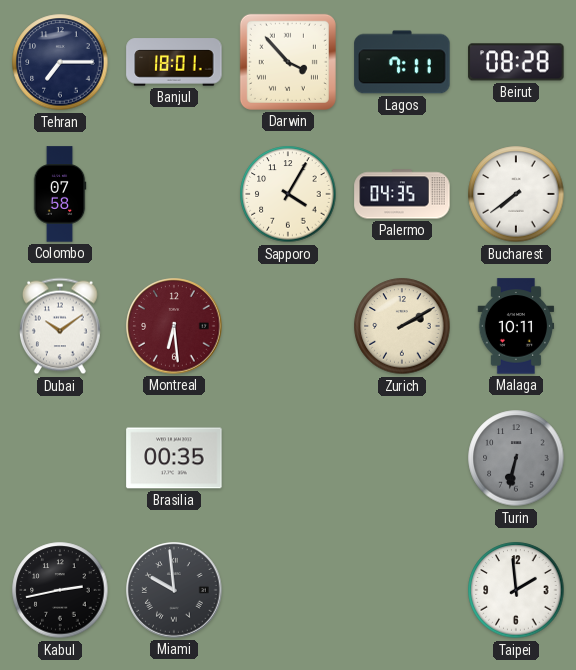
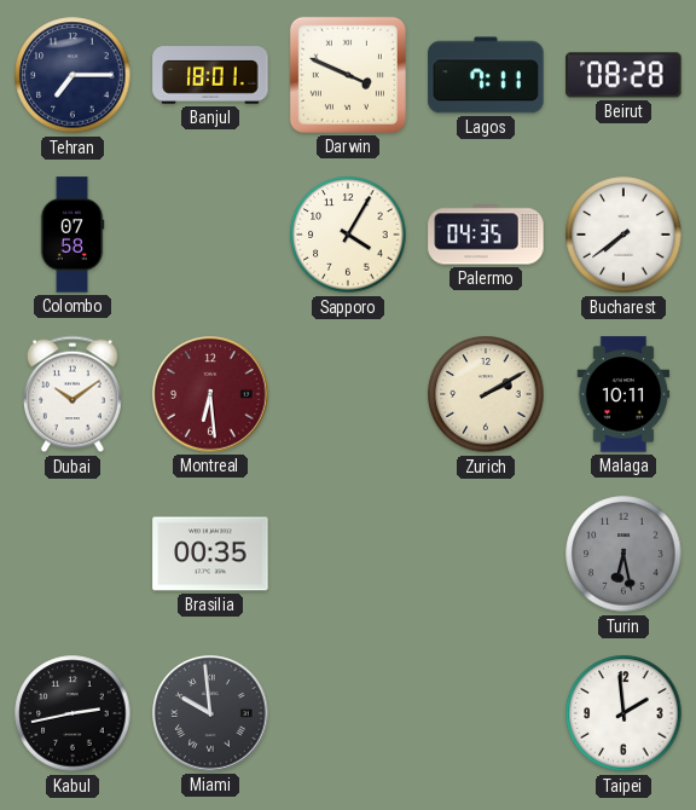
Darwin: 3:53 -> 3:49 (348, 75)
Turin: 6:32 -> 6:28 (623, 554)
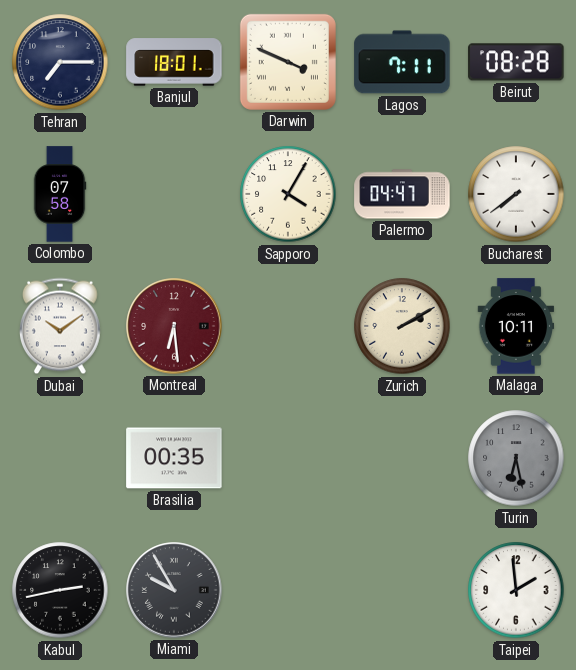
Palermo: 04:35 -> 04:47 (402, 194)
Miami: 9:59 -> 9:55 (174, 590)
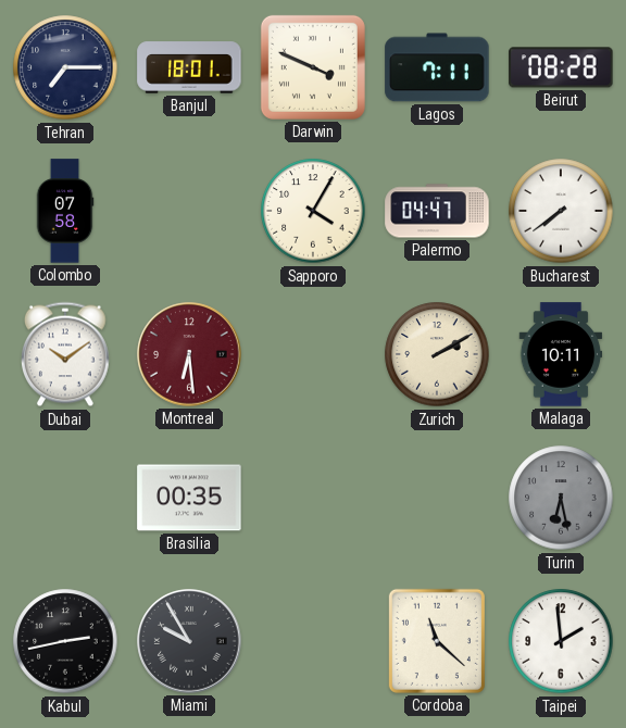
Cordoba: none -> 11:22 (437, 641)
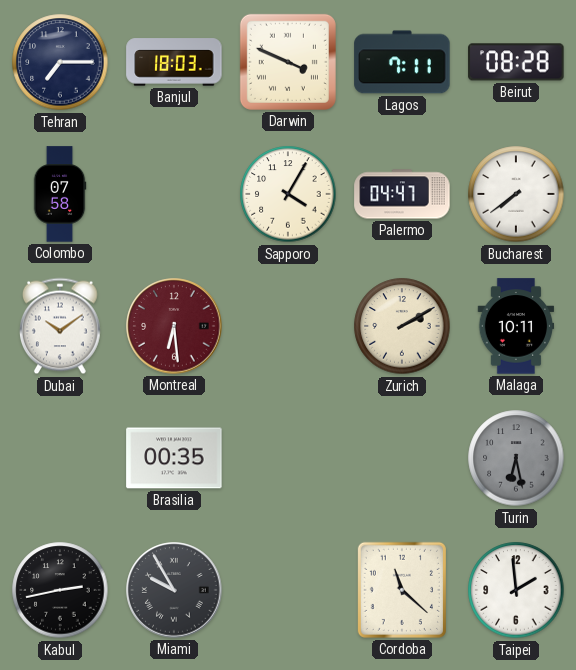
Banjul: 18:01 -> 18:03 (174, 62)
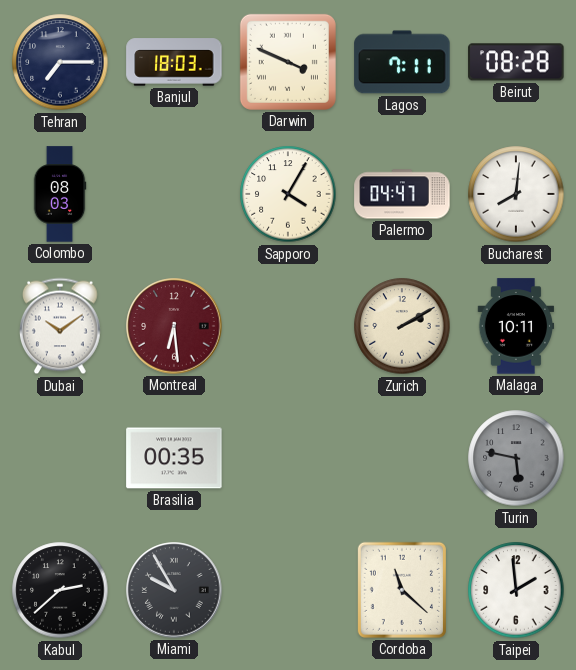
Colombo: 07:58 -> 08:03 (60, 194)
Bucharest: 7:39 -> 8:01 (516, 194)
Turin: 6:28 -> 5:47 (516, 458)
Kabul: 2:43 -> 2:38 (60, 590)
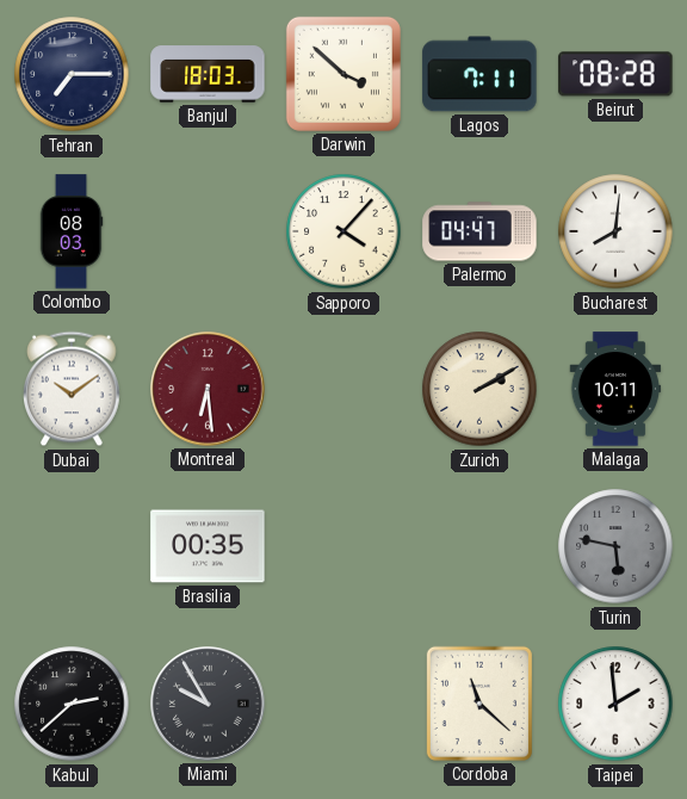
Darwin: 3:49 -> 3:52 (343, 74)
Sapporo: 4:05 -> 4:07 (343, 231)
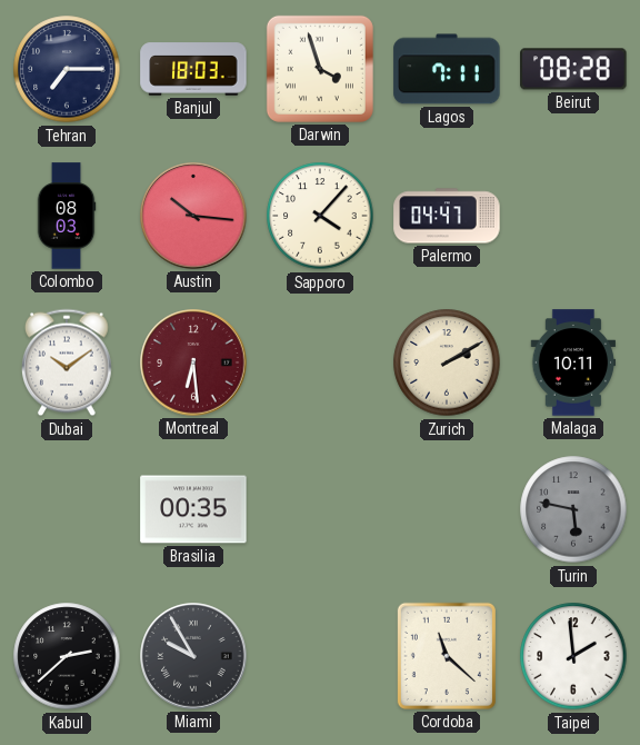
Darwin: 3:52 -> 3:57 (320, 69)
Austin: none -> 10:16 (193, 216)
Bucharest: 8:01 -> none (615, 231)
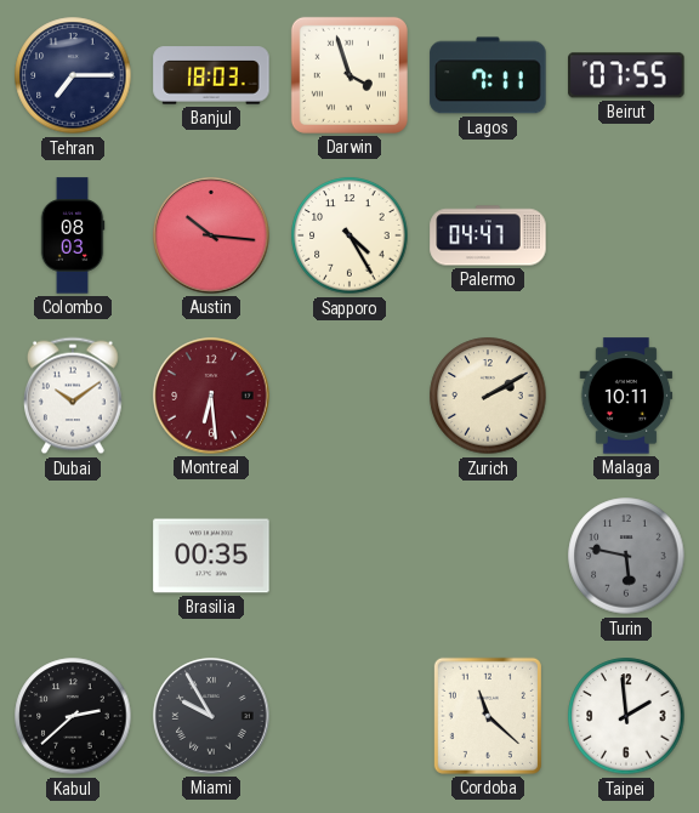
Beirut: 08:28 -> 07:55 (626, 75)
Sapporo: 4:07 -> 4:25 (349, 235)
